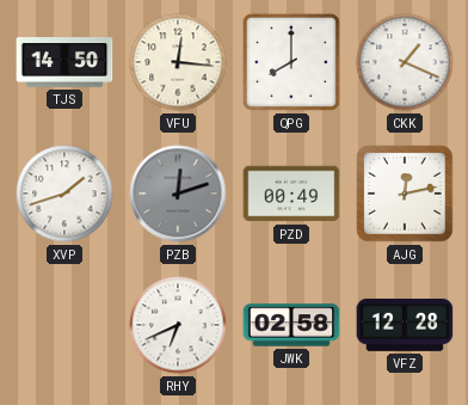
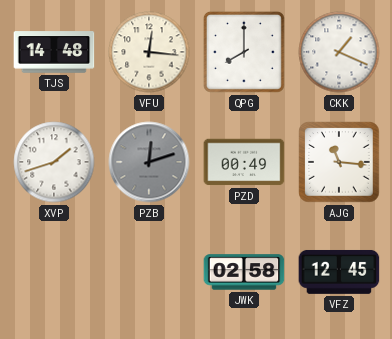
TJS: 14:50 -> 14:48 (54, 52)
AJG: 12:13 -> 11:16 (339, 162)
RHY: 6:41 -> none (178, 325)
VFZ: 12:28 -> 12:45 (339, 272)
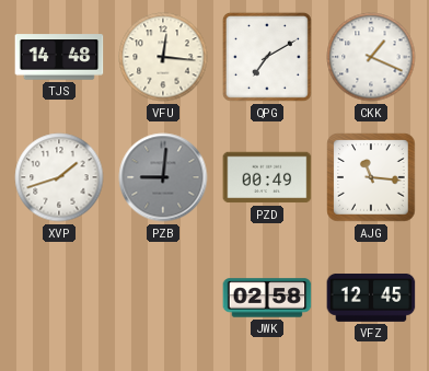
QPG: 8:00 -> 7:10 (267, 57)
PZB: 12:12 -> 9:01 (163, 177)
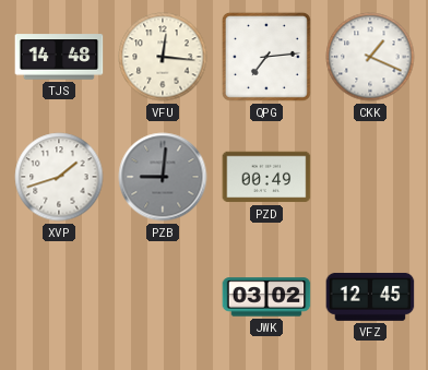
QPG: 7:10 -> 7:14 (266, 57)
AJG: 11:16 -> none (371, 177)
JWK: 02:58 -> 03:02 (266, 297)
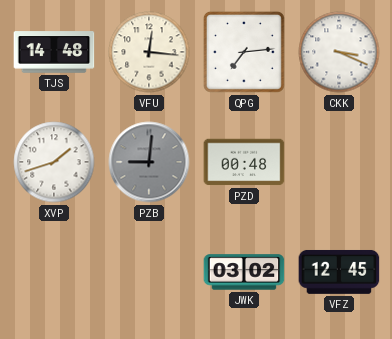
CKK: 1:19 -> 3:19 (339, 52)
PZD: 00:49 -> 00:48 (244, 162)
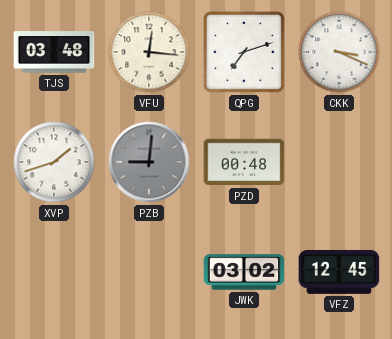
TJS: 14:48 -> 03:48 (54, 52)
QPG: 7:14 -> 7:12 (244, 52)
